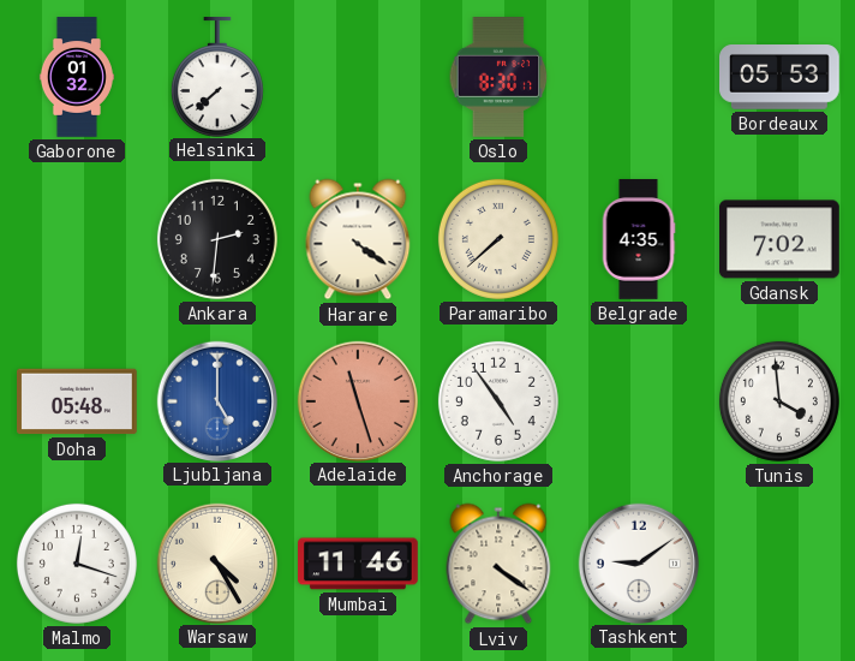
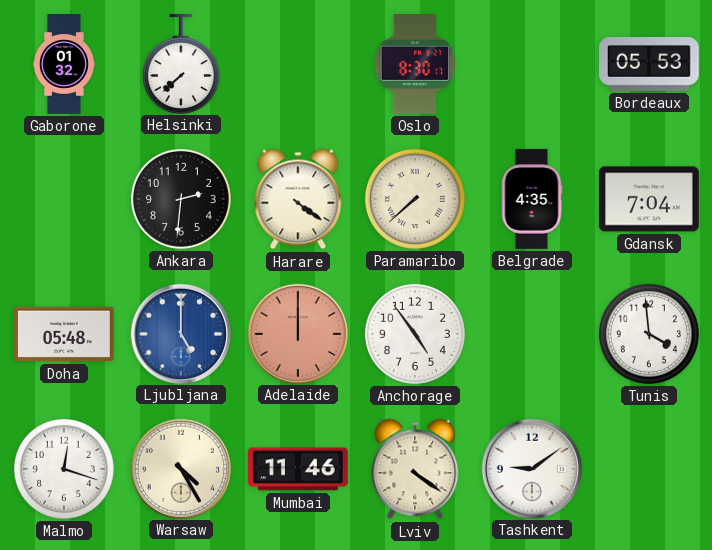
Gdansk: 7:02 -> 7:04 (650, 199)
Adelaide: 11:27 -> 12:00 (297, 333)
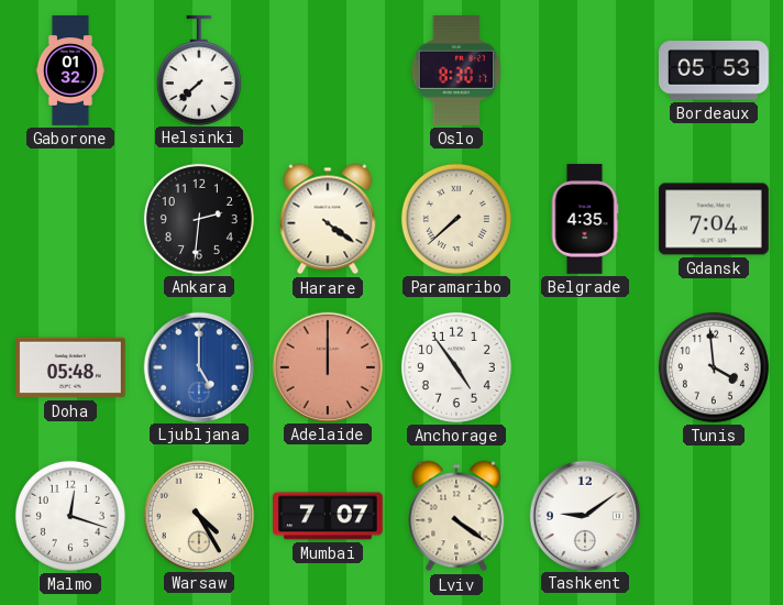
Mumbai: 11:46 -> 7:07 (329, 516)
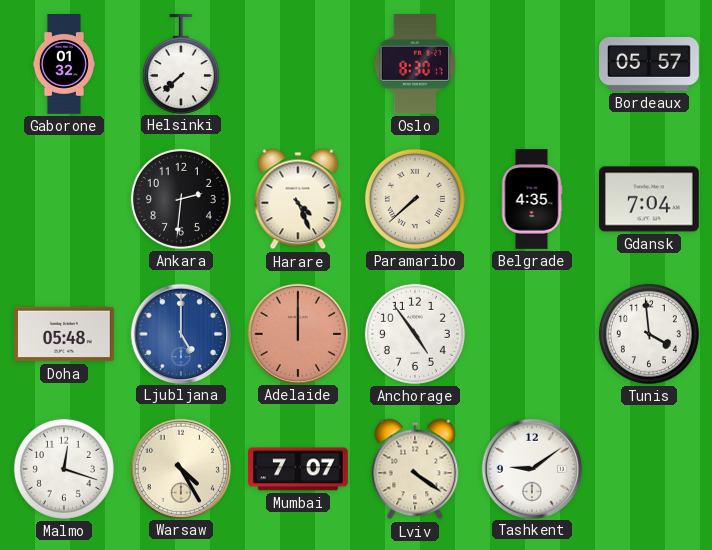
Bordeaux: 05:53 -> 05:57 (650, 65)
Harare: 4:21 -> 4:26 (298, 199)
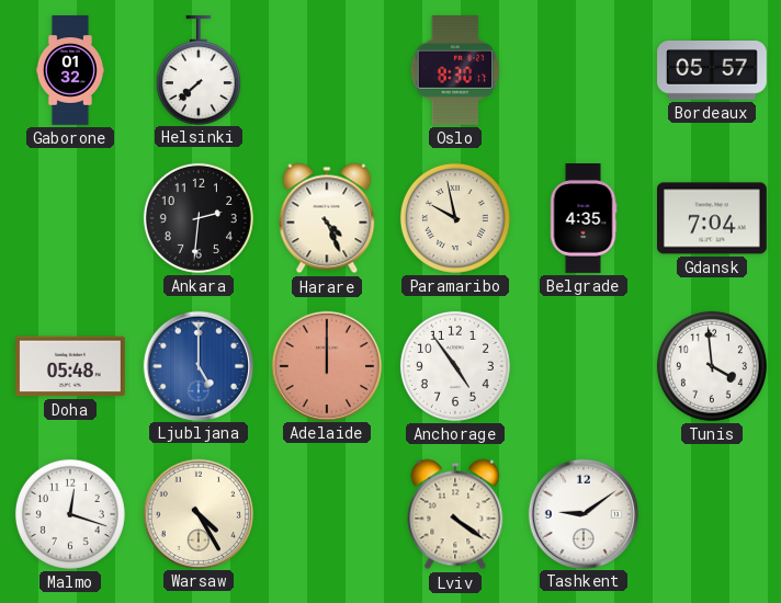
Paramaribo: 7:38 -> 9:58 (455, 218)
Mumbai: 7:07 -> none (299, 469)
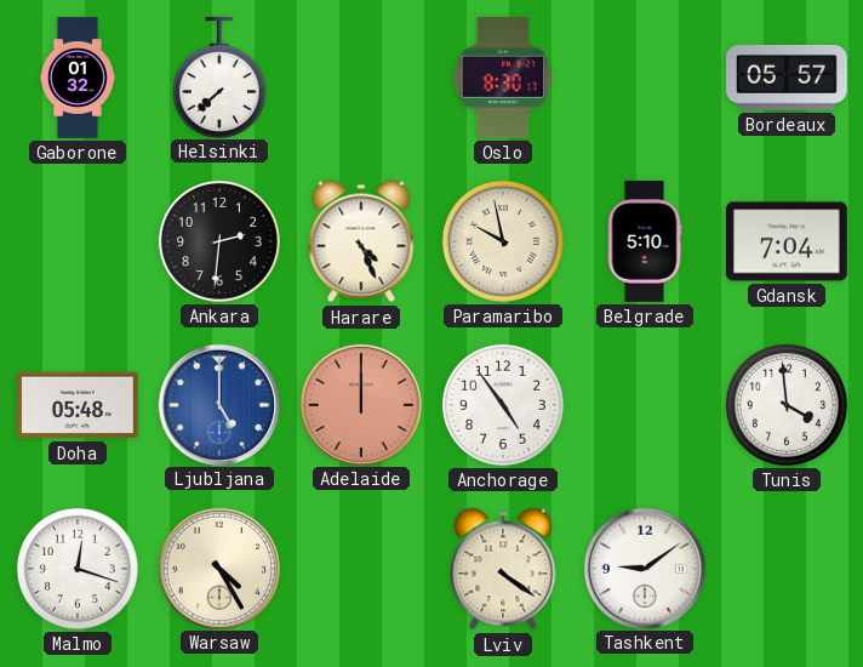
Belgrade: 4:35 -> 5:10 (645, 241)
